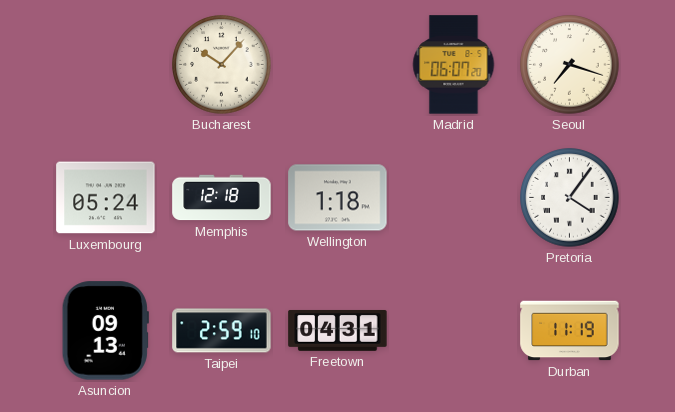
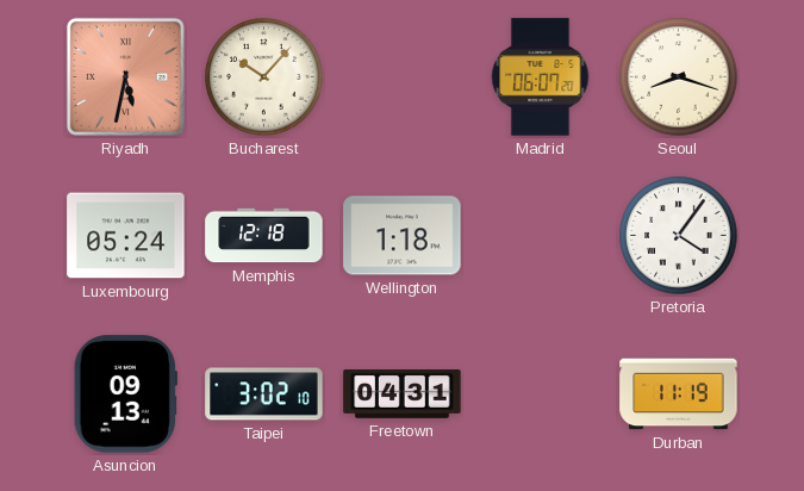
Riyadh: none -> 5:32 (125, 76)
Seoul: 7:18 -> 8:18 (679, 77)
Taipei: 2:59 -> 3:02 (264, 394)
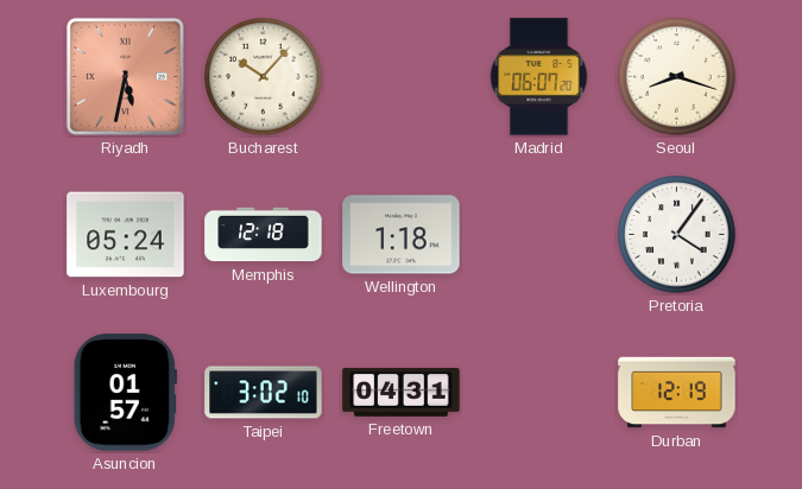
Asuncion: 09:13 -> 01:57 (125, 393)
Durban: 11:19 -> 12:19 (677, 393)
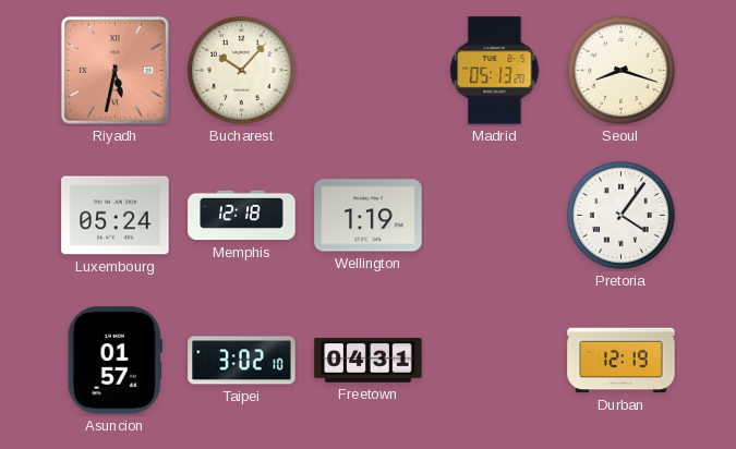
Madrid: 06:07 -> 05:13 (495, 71)
Wellington: 1:18 -> 1:19 (369, 216)
